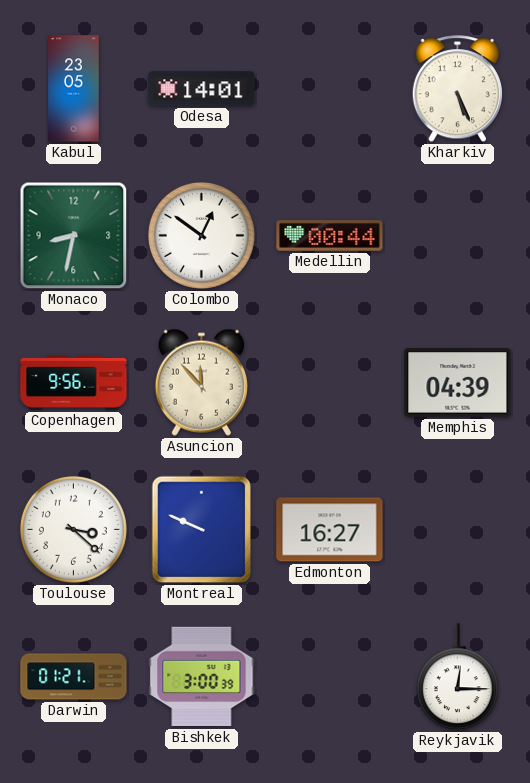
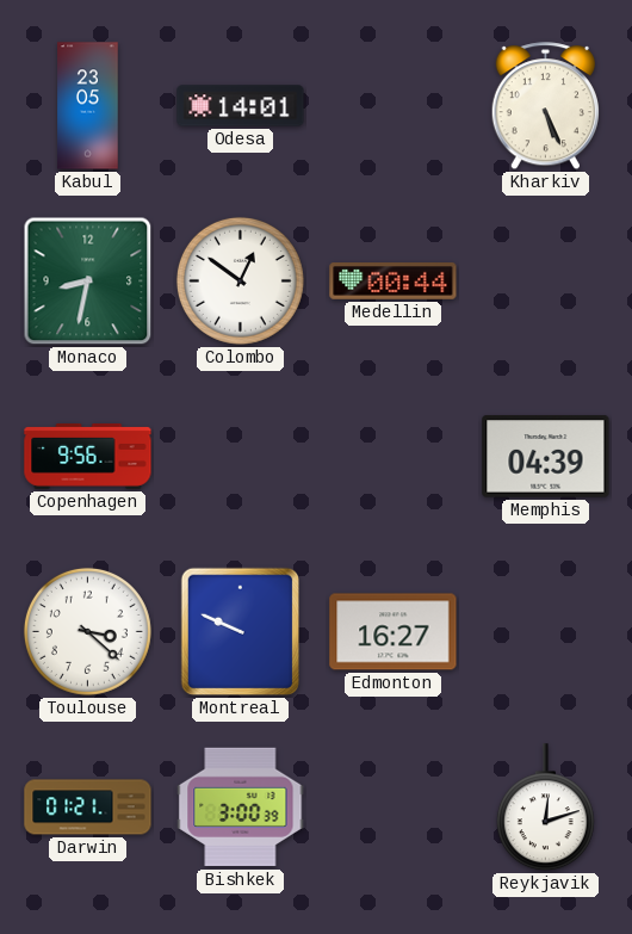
Asuncion: 11:53 -> none (201, 382)
Reykjavik: 12:15 -> 12:12 (545, 808)
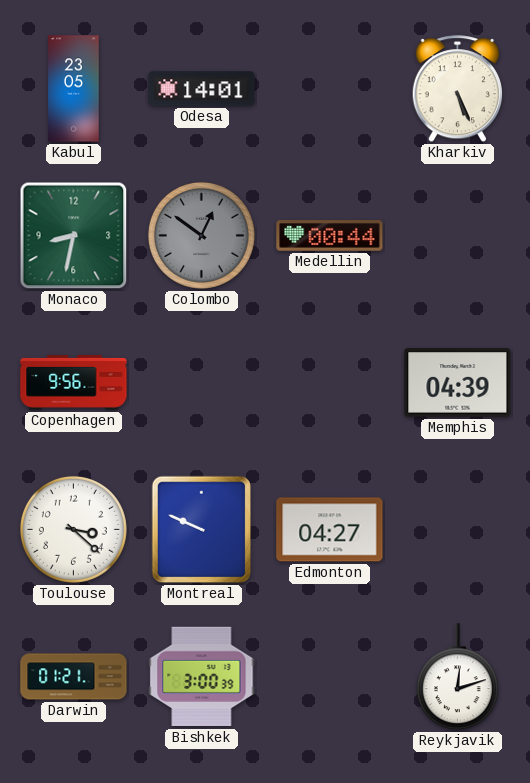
Colombo dial: white -> grey (201, 235)
Edmonton: 16:27 -> 04:27 (330, 530)
